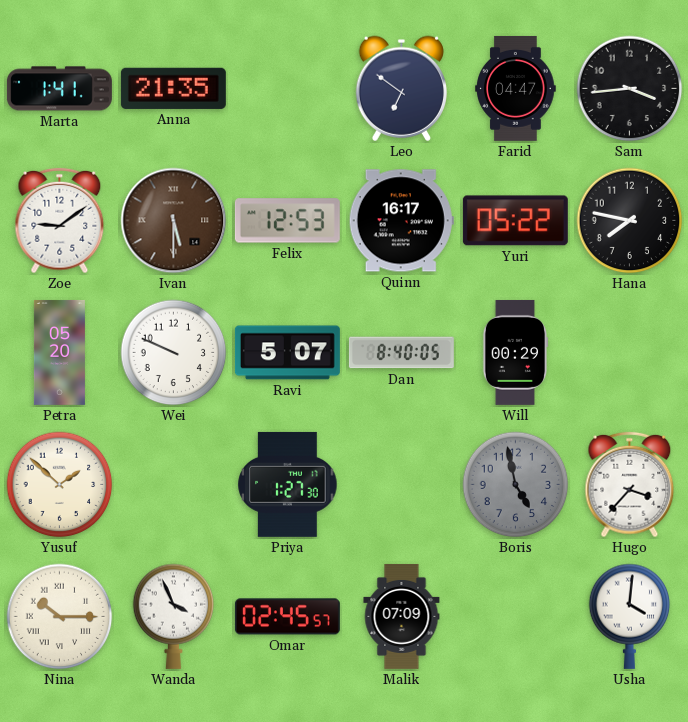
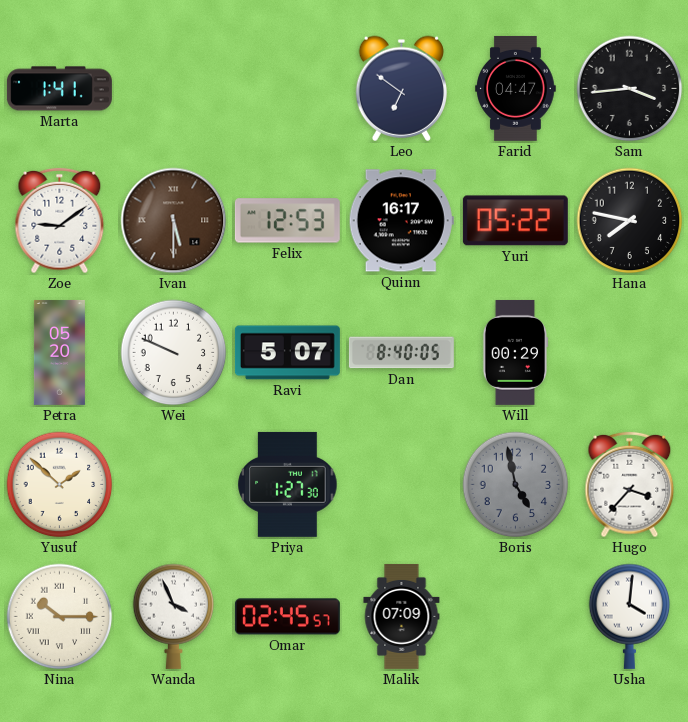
Anna: 21:35 -> none (173, 88)
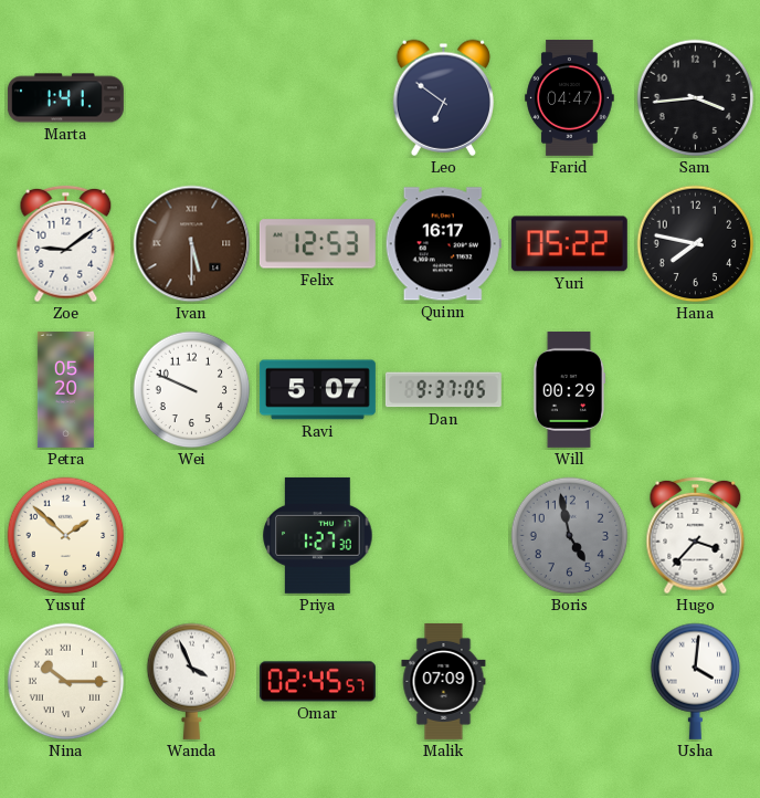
Dan: 8:40 -> 9:37 (443, 390)
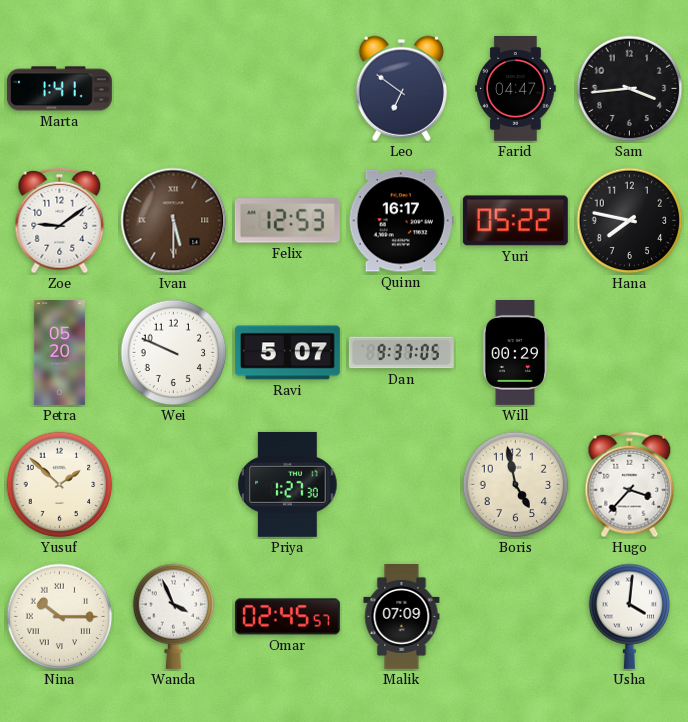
Boris dial: grey -> cream (516, 485)
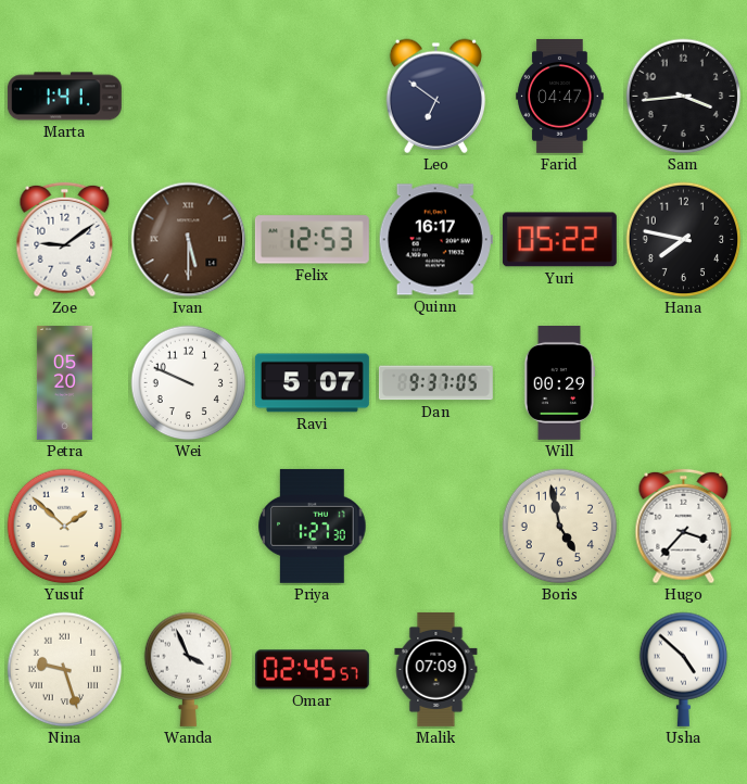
Nina: 10:15 -> 9:27 (65, 670)
Usha: 4:01 -> 4:52 (684, 669)
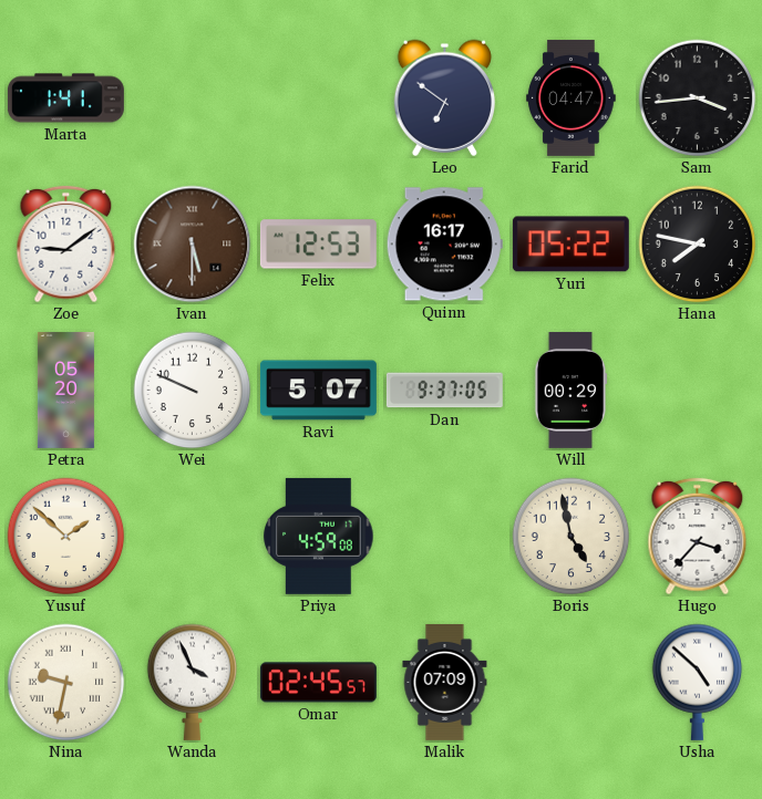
Priya: 1:27 -> 4:59 (319, 536)
Nina: 9:27 -> 9:32 (66, 683)
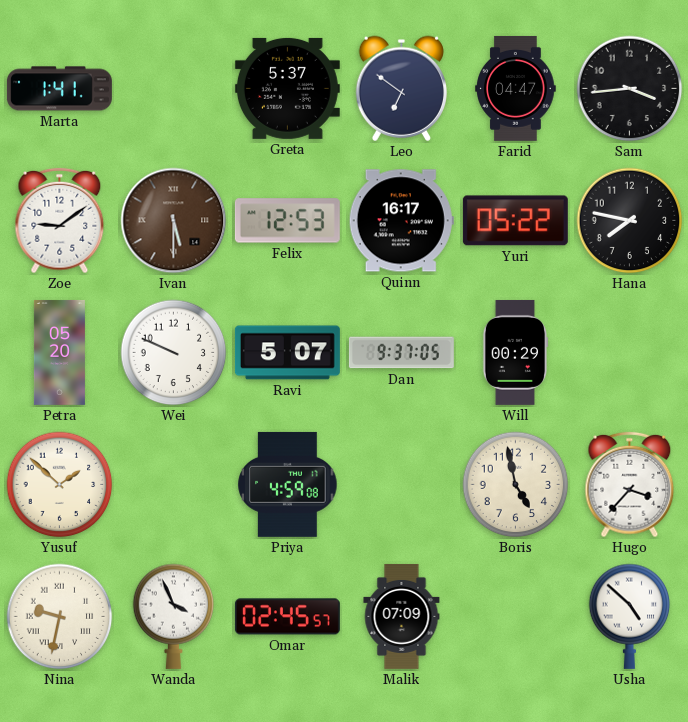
Greta: none -> 5:37 (287, 88)
